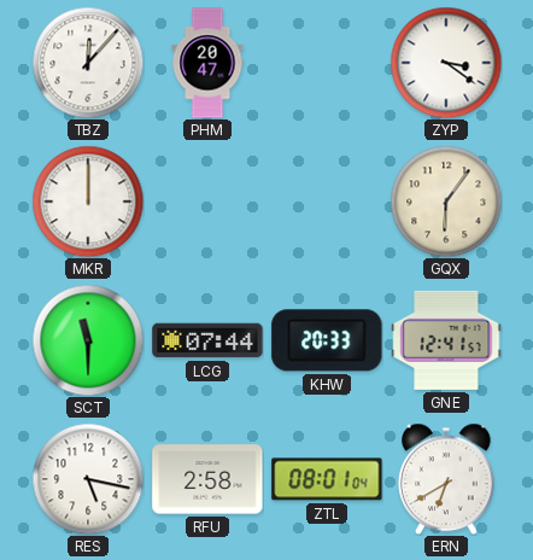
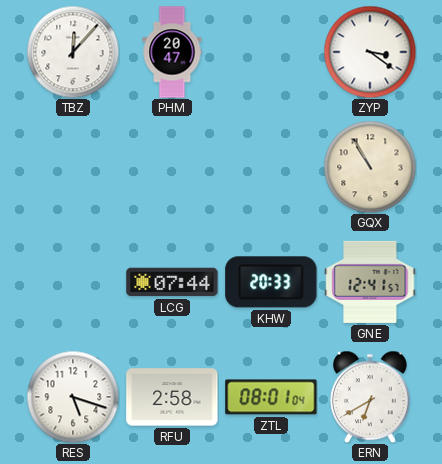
MKR: 12:00 -> none (88, 202)
GQX: 6:06 -> 10:55 (370, 167)
SCT: 11:30 -> none (88, 340)
RES: 5:17 -> 5:18 (73, 397)
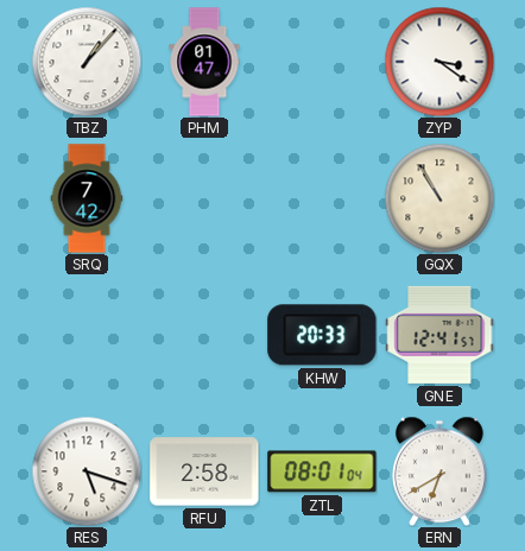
TBZ: 12:07 -> 1:07 (87, 62)
PHM: 20:47 -> 01:47 (204, 62)
SRQ: none -> 7:42 (87, 198)
LCG: 07:44 -> none (172, 282)
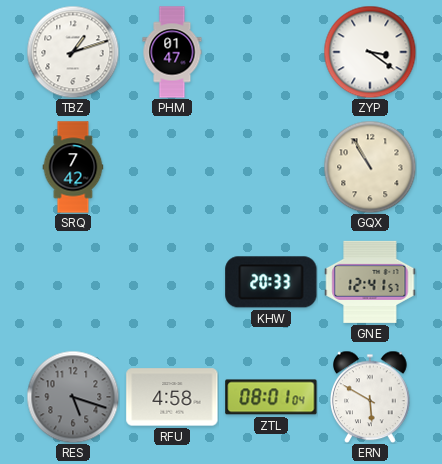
TBZ: 1:07 -> 1:12 (73, 52)
RES dial: white -> grey (73, 397)
RFU: 2:58 -> 4:58 (172, 397)
ERN: 6:40 -> 5:50 (371, 397)
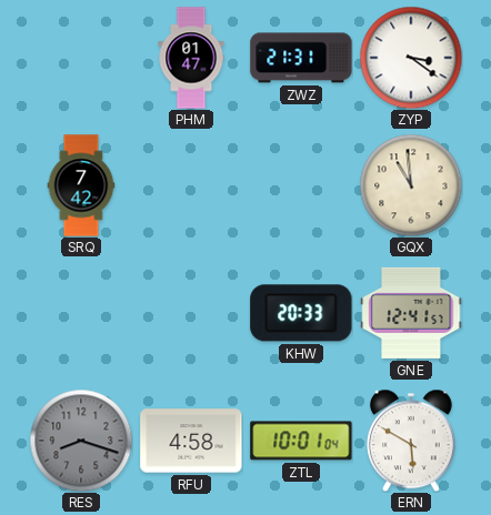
TBZ: 1:12 -> none (73, 52)
ZWZ: none -> 21:31 (301, 58)
GQX: 10:55 -> 10:59 (411, 185)
RES: 5:18 -> 8:18 (81, 441)
ZTL: 08:01 -> 10:01 (301, 441)
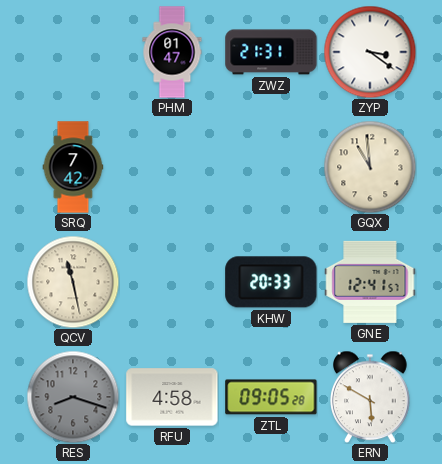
QCV: none -> 11:28 (73, 282)
ZTL: 10:01 -> 09:05 (271, 397)
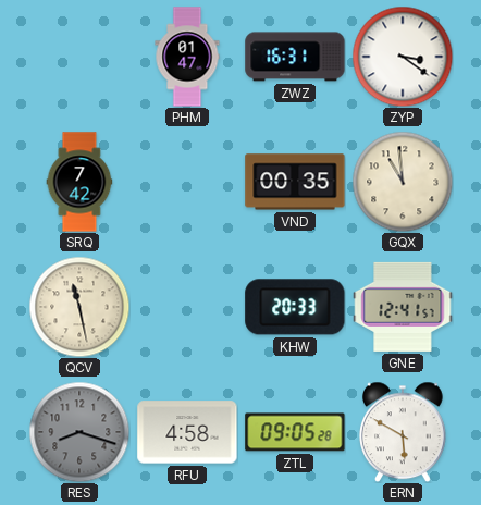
ZWZ: 21:31 -> 16:31 (295, 57)
VND: none -> 00:35 (295, 182)
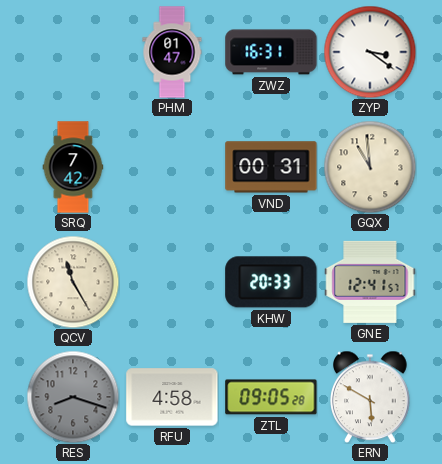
VND: 00:35 -> 00:31 (271, 167)
QCV: 11:28 -> 11:25 (73, 282)
